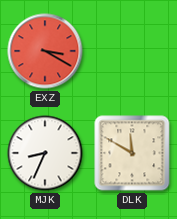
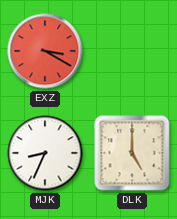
DLK: 11:50 -> 5:00 (132, 153)
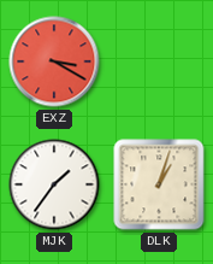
MJK: 8:34 -> 1:36 (54, 184)
DLK: 5:00 -> 1:03 (159, 184)
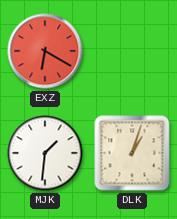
EXZ: 3:20 -> 6:20 (45, 51)
MJK: 1:36 -> 1:31 (45, 153)
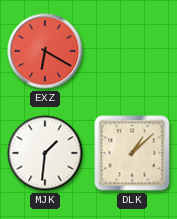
DLK: 1:03 -> 1:08 (132, 153)
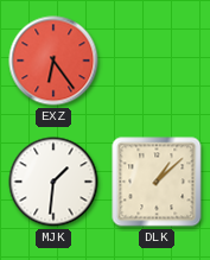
EXZ: 6:20 -> 6:24 (53, 61)
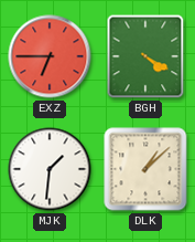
EXZ: 6:24 -> 6:45 (50, 56)
BGH: none -> 4:20 (145, 56)
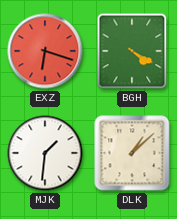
EXZ: 6:45 -> 6:18 (45, 51)
